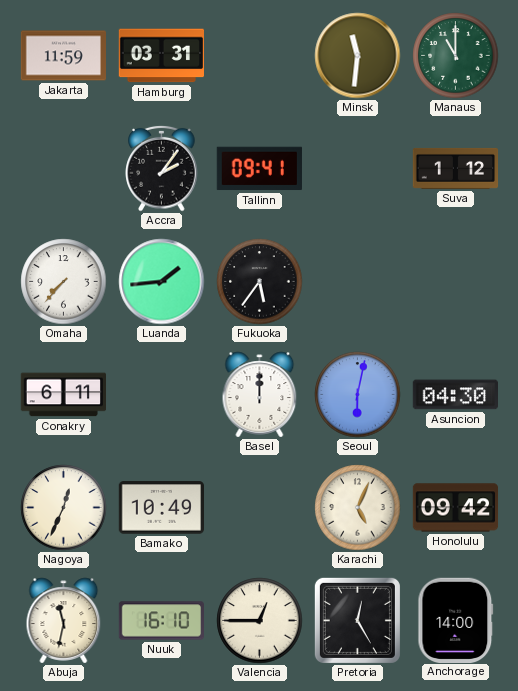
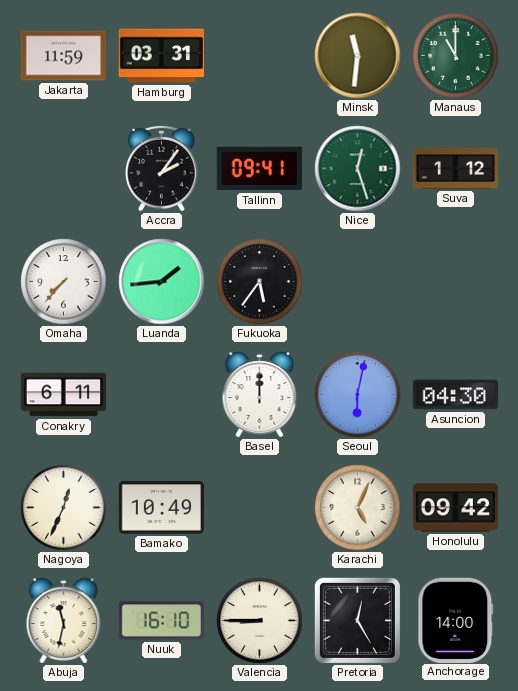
Nice: none -> 12:27 (358, 169)
Valencia: 12:45 -> 8:45 (260, 621)
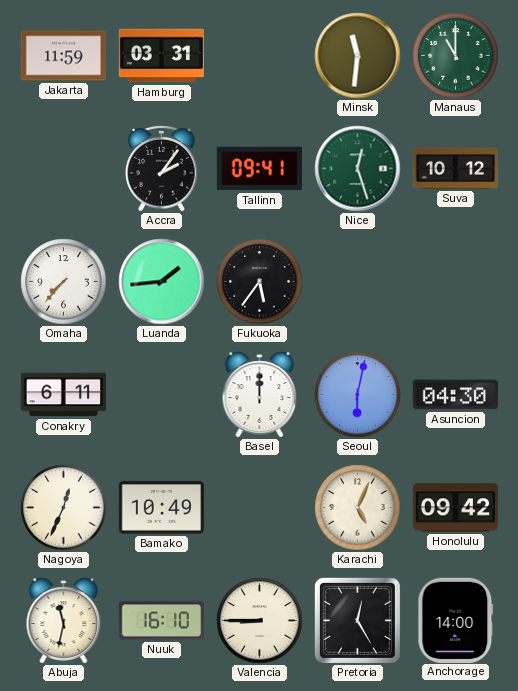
Suva: 1:12 -> 10:12 (456, 168)
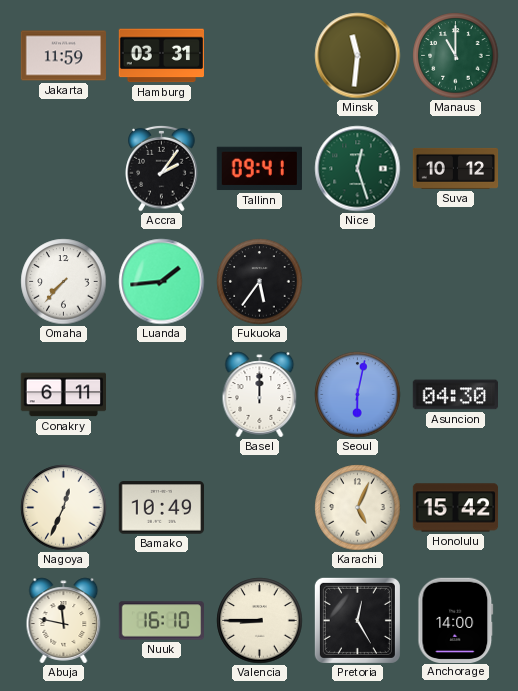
Honolulu: 09:42 -> 15:42 (456, 508)
Abuja: 11:32 -> 11:47 (64, 621)
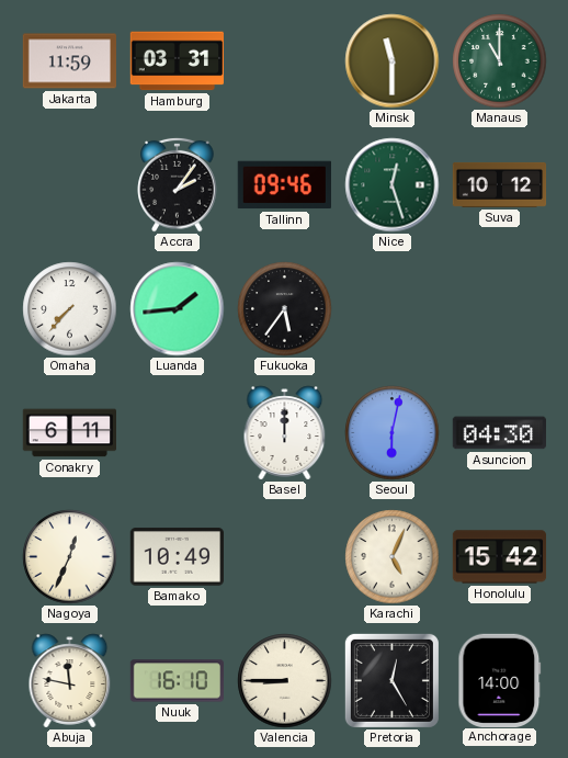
Minsk: 11:31 -> 11:30 (393, 61)
Tallinn: 09:41 -> 09:46 (284, 185)
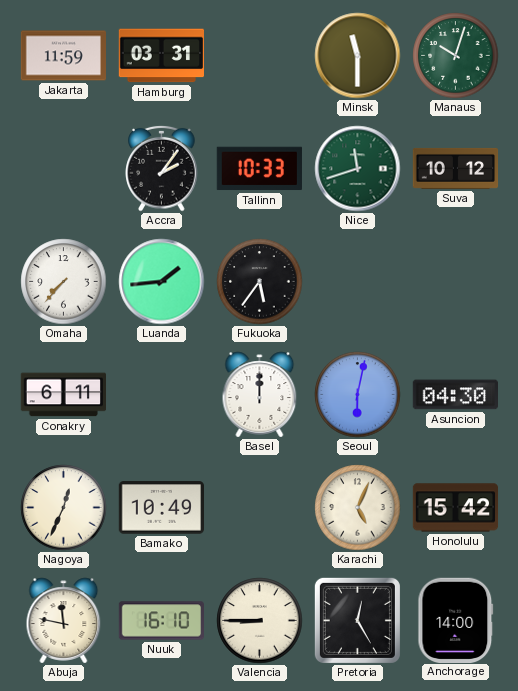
Manaus: 11:00 -> 10:03 (456, 56)
Tallinn: 09:46 -> 10:33 (259, 169)
Nice: 12:27 -> 11:42 (358, 169)
